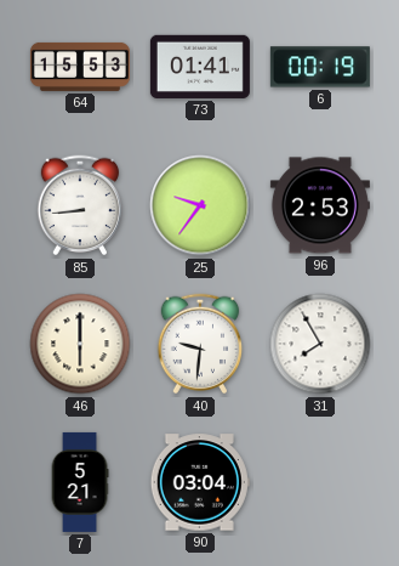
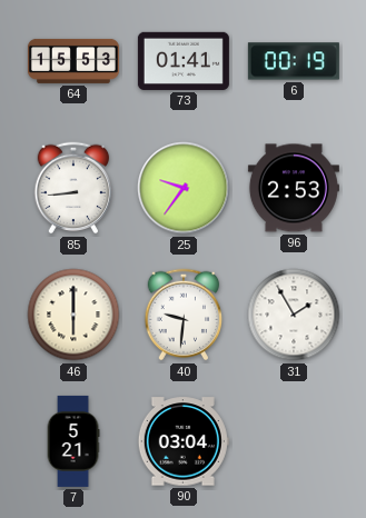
31: 7:55 -> 1:55 (294, 315)
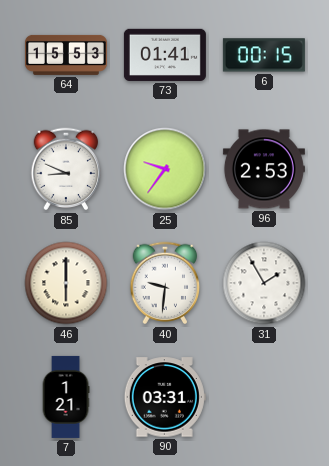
6: 00:19 -> 00:15 (264, 55)
85: 8:44 -> 8:49 (66, 169)
7: 5:21 -> 1:21 (66, 397)
90: 03:04 -> 03:31 (165, 397)
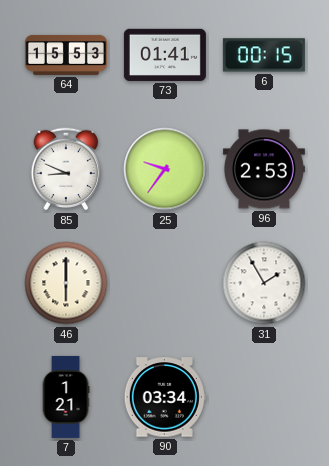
40: 9:31 -> none (165, 283)
90: 03:31 -> 03:34 (165, 397)
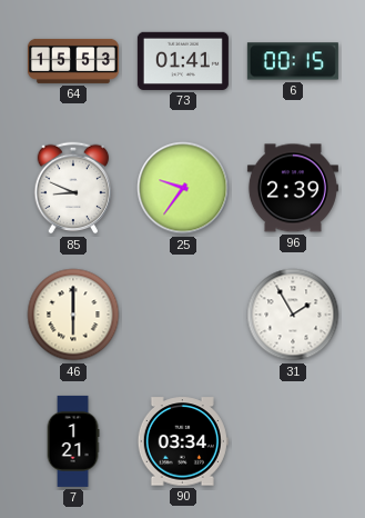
96: 2:53 -> 2:39 (293, 188)
